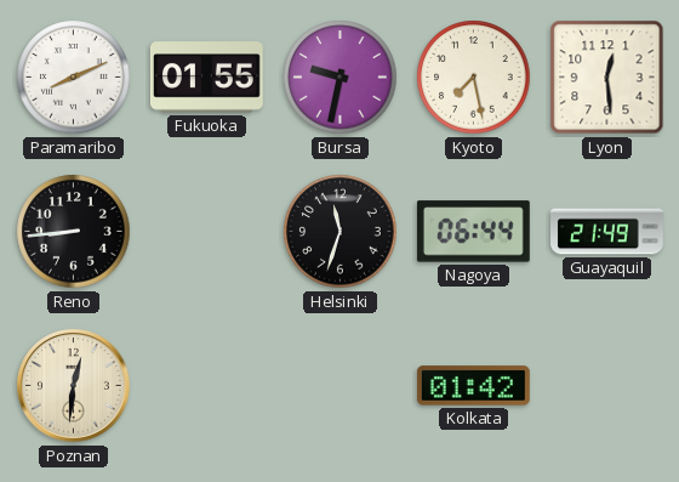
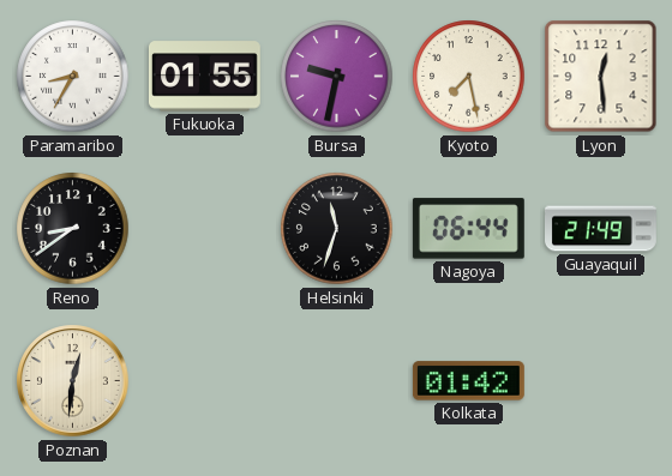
Paramaribo: 8:11 -> 8:35 (73, 77)
Reno: 8:44 -> 8:39 (73, 229)
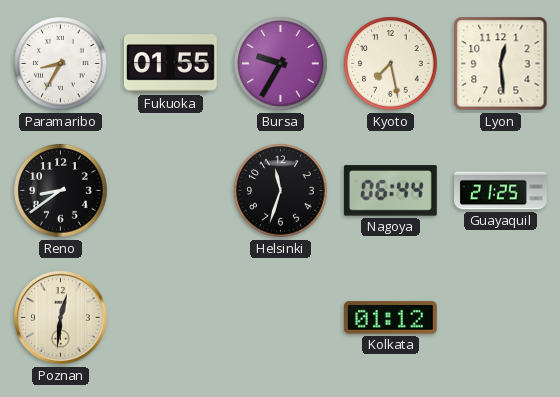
Bursa: 9:32 -> 9:35 (281, 64)
Guayaquil: 21:49 -> 21:25 (501, 191)
Kolkata: 01:42 -> 01:12 (390, 318)
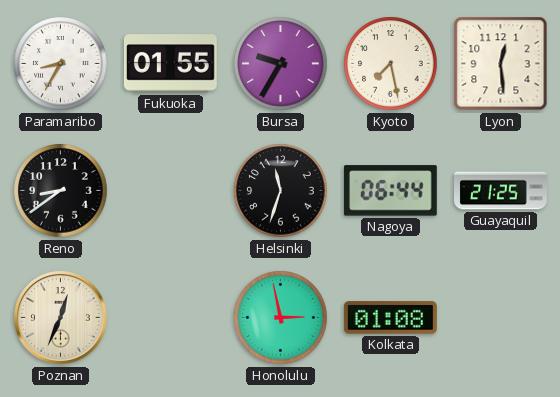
Poznan: 12:31 -> 12:34 (61, 318)
Honolulu: none -> 2:58 (281, 318)
Kolkata: 01:12 -> 01:08 (390, 318)
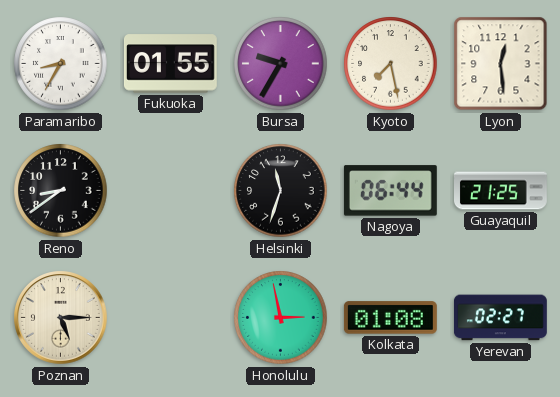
Poznan: 12:34 -> 5:15 (61, 318)
Yerevan: none -> 02:27 (500, 318)
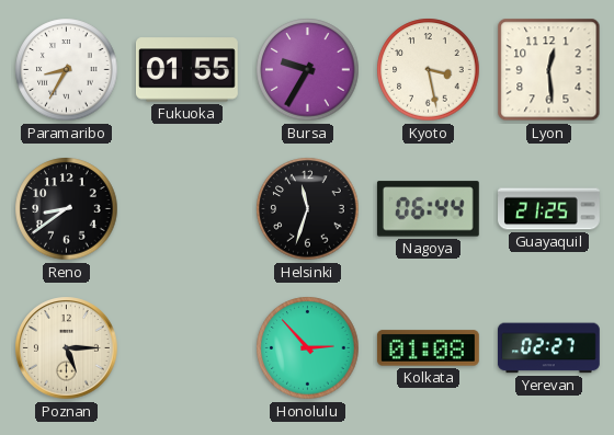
Kyoto: 7:28 -> 3:28 (429, 70)
Honolulu: 2:58 -> 2:53 (308, 348)
